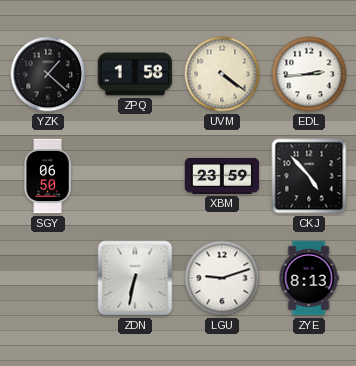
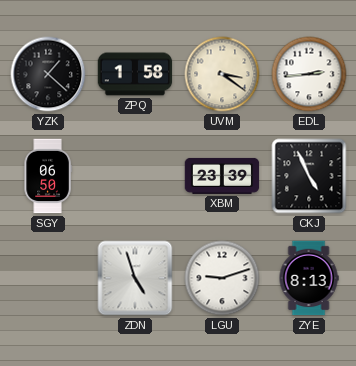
UVM: 4:21 -> 3:21 (222, 74)
XBM: 23:59 -> 23:39 (222, 176)
CKJ: 4:53 -> 4:56 (309, 176)
ZDN: 6:32 -> 4:57 (135, 278)
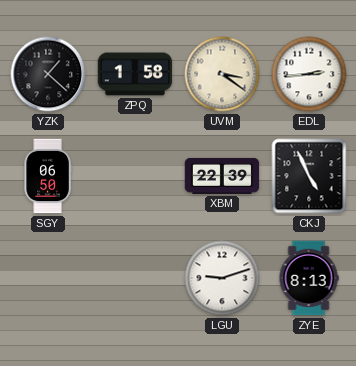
XBM: 23:39 -> 22:39 (222, 176)
ZDN: 4:57 -> none (135, 278)
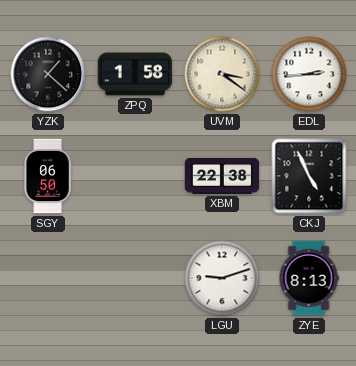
XBM: 22:39 -> 22:38 (222, 176)
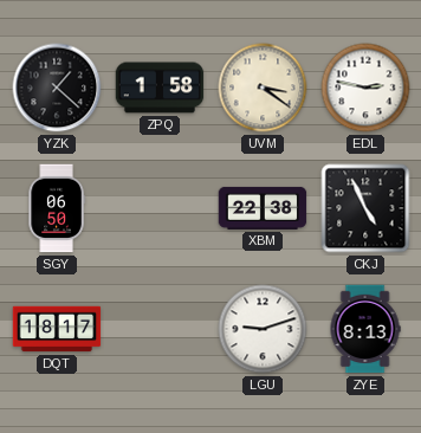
EDL: 2:44 -> 2:47 (365, 88)
DQT: none -> 18:17 (57, 329)
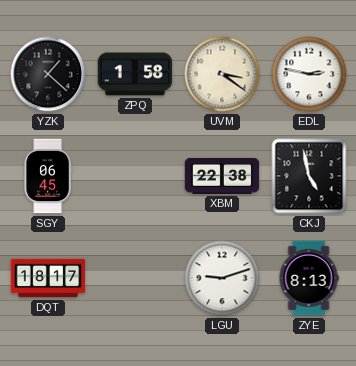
SGY: 06:50 -> 06:45 (48, 176)
CKJ: 4:56 -> 4:58 (309, 176)
